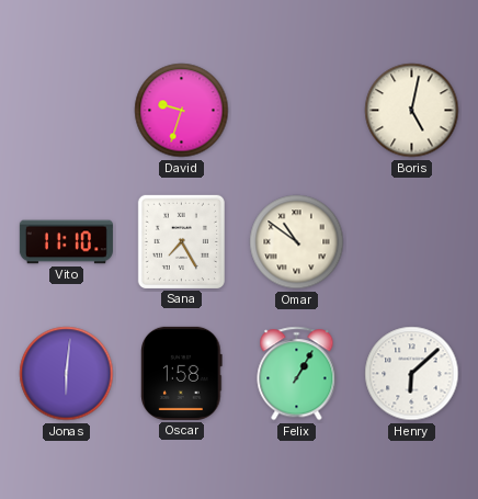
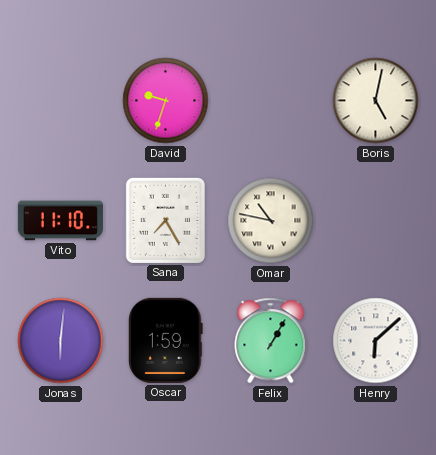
Omar: 10:51 -> 10:47 (271, 221)
Oscar: 1:58 -> 1:59 (166, 340)
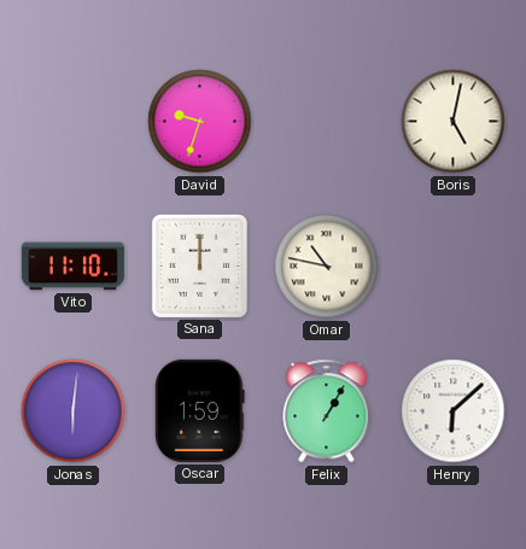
Sana: 7:25 -> 12:00 (199, 265)
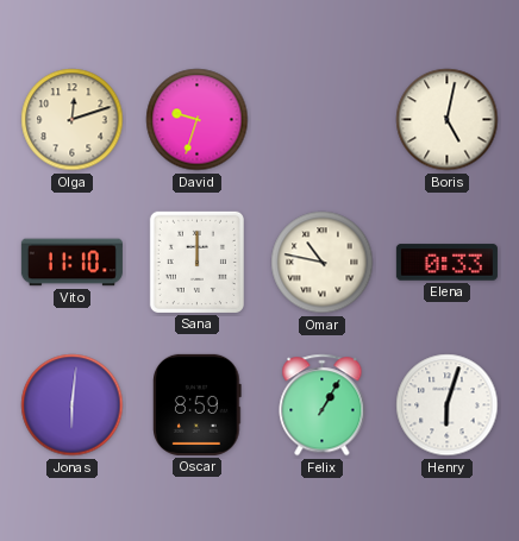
Olga: none -> 12:12 (73, 120)
Elena: none -> 0:33 (446, 263)
Oscar: 1:59 -> 8:59 (198, 404)
Henry: 6:08 -> 6:03 (448, 405)
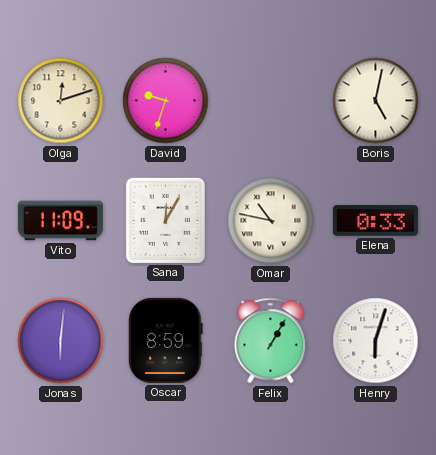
Vito: 11:10 -> 11:09 (60, 221)
Sana: 12:00 -> 12:05 (165, 220)
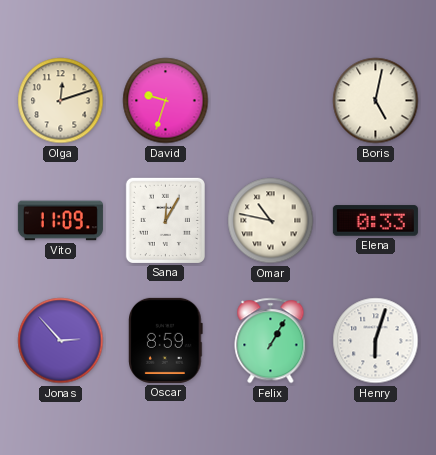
Jonas: 6:01 -> 2:53 (61, 341)
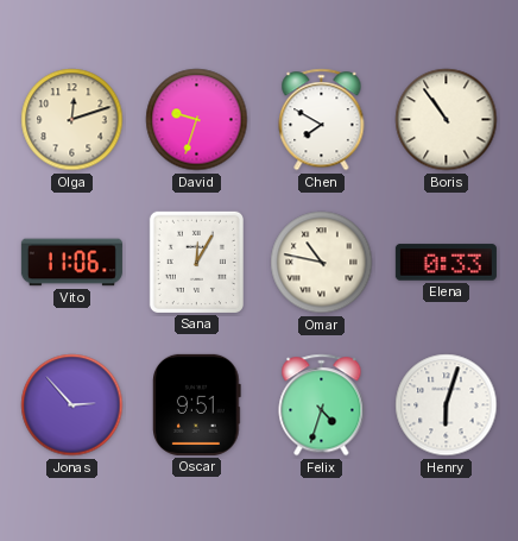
Chen: none -> 7:50 (322, 120)
Boris: 5:02 -> 10:54 (447, 120)
Vito: 11:09 -> 11:06 (71, 263)
Oscar: 8:59 -> 9:51 (197, 404)
Felix: 1:05 -> 4:33 (322, 405)
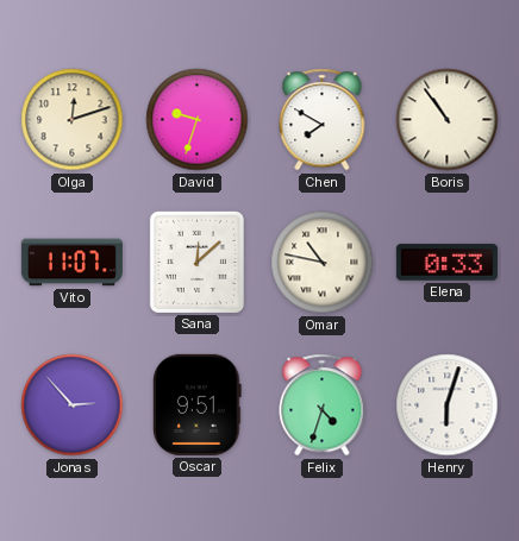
Vito: 11:06 -> 11:07 (71, 263)
Sana: 12:05 -> 12:08 (196, 262)
